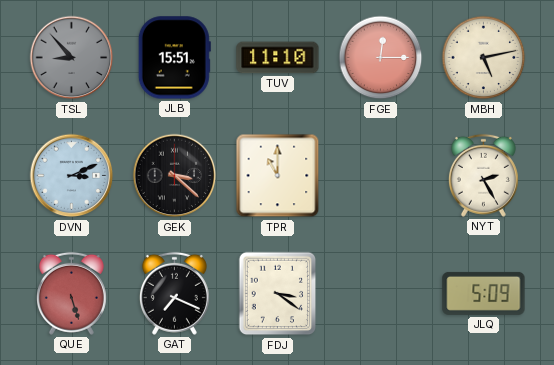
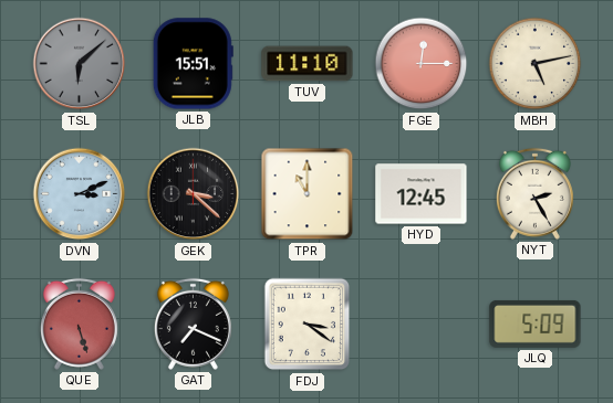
TSL: 8:53 -> 6:08 (80, 64)
HYD: none -> 12:45 (422, 194)
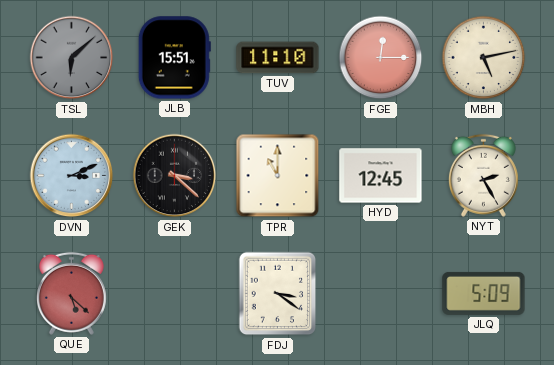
QUE: 5:27 -> 5:22 (71, 293)
GAT: 7:19 -> none (193, 324)
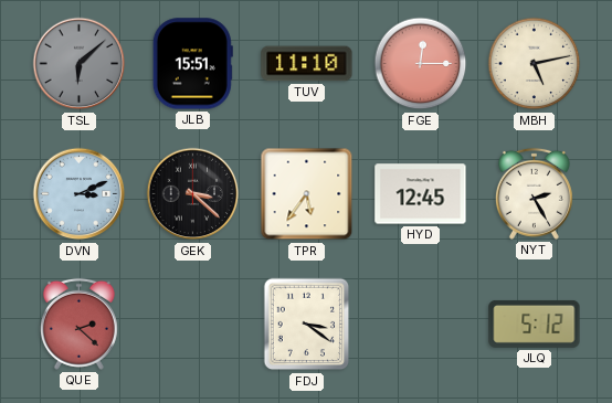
TPR: 11:00 -> 5:36 (307, 194)
QUE: 5:22 -> 2:22 (78, 324)
JLQ: 5:09 -> 5:12 (535, 324)
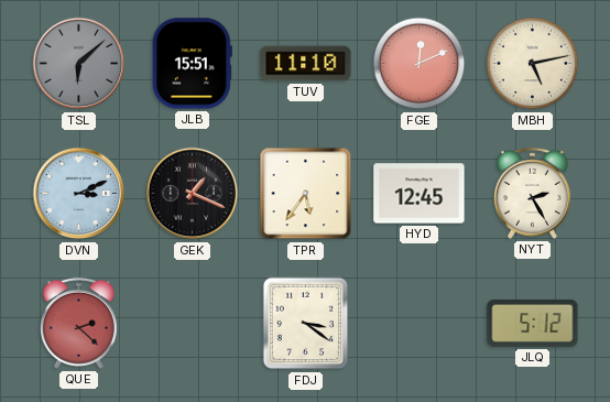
FGE: 12:15 -> 12:11 (420, 64)
GEK: 3:22 -> 1:19 (193, 194)
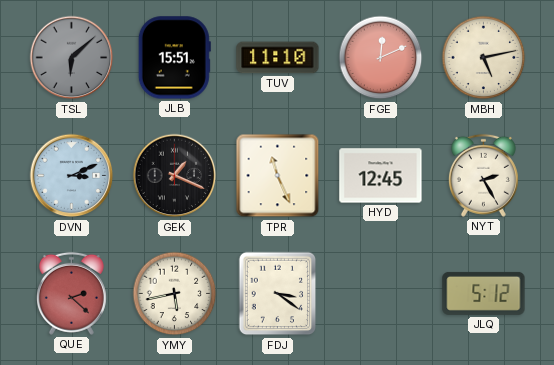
TPR: 5:36 -> 11:26 (278, 176)
YMY: none -> 5:43 (175, 294)
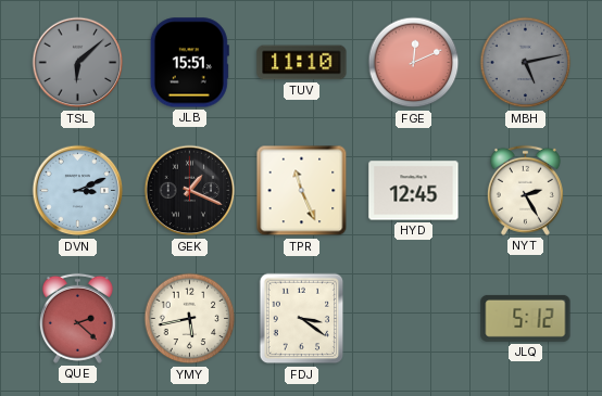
MBH dial: cream -> grey (526, 63)
